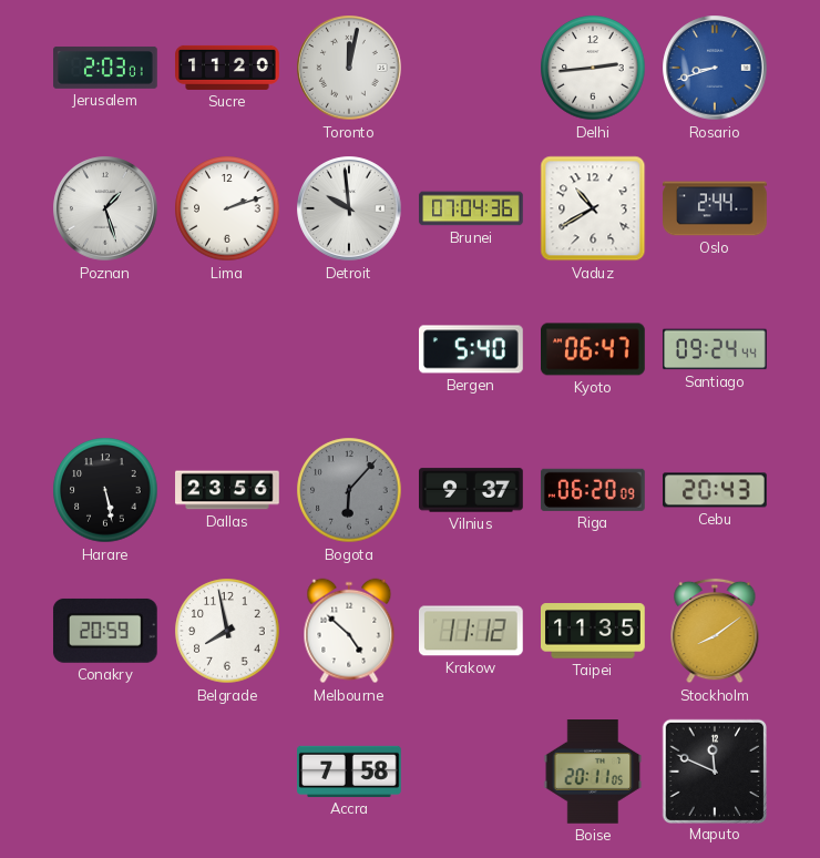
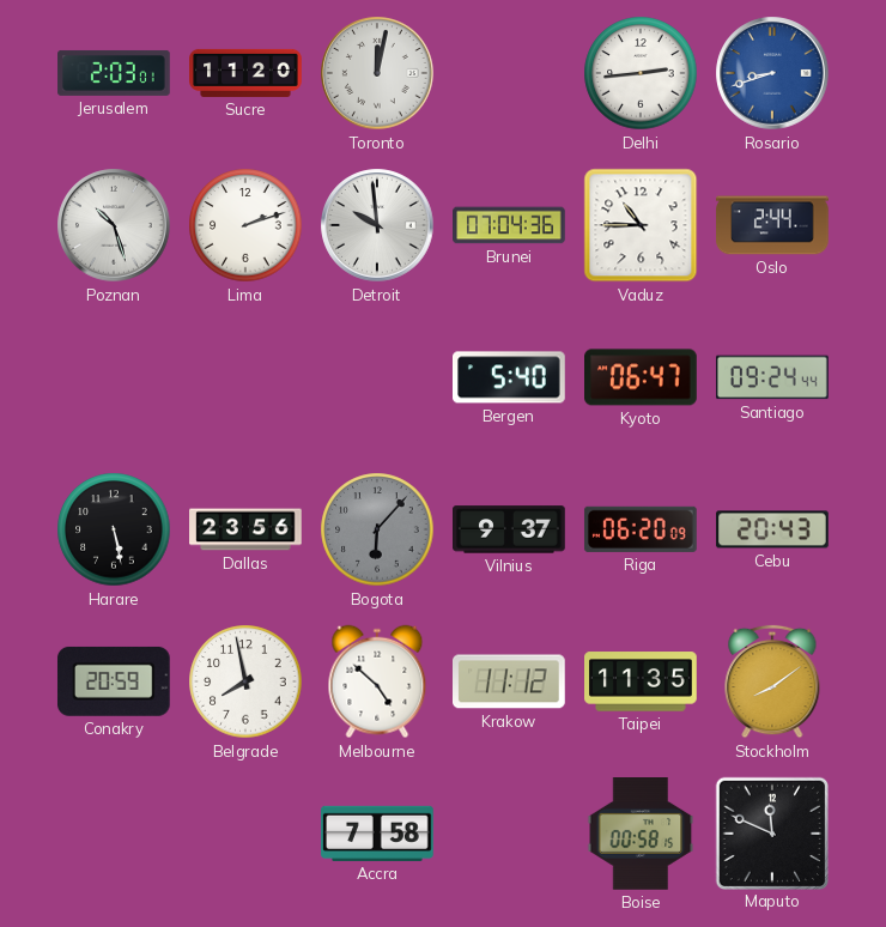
Poznan: 1:27 -> 10:27 (114, 225)
Vaduz: 10:40 -> 10:45 (641, 225)
Boise: 20:11 -> 00:58 (641, 835)
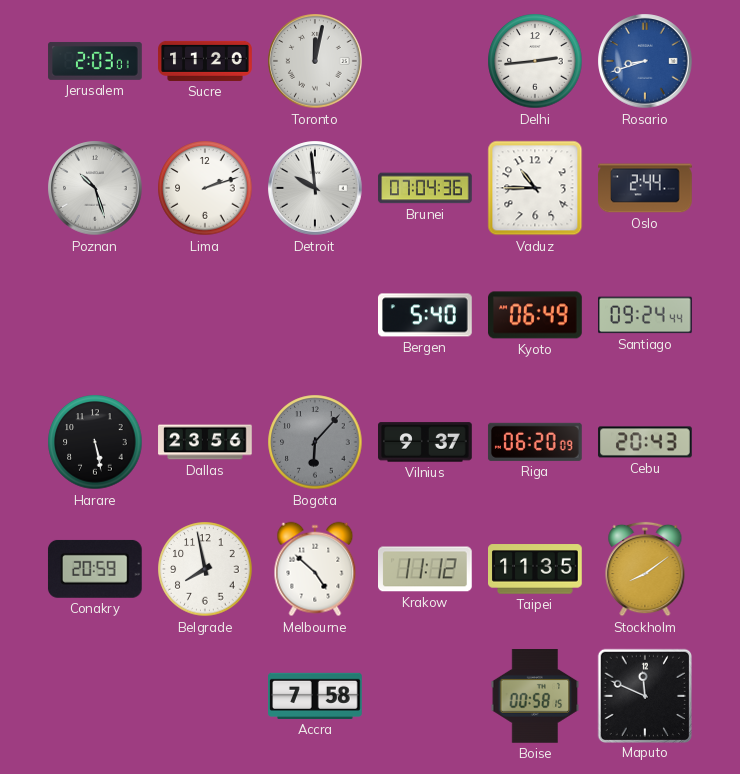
Kyoto: 06:47 -> 06:49 (536, 315)
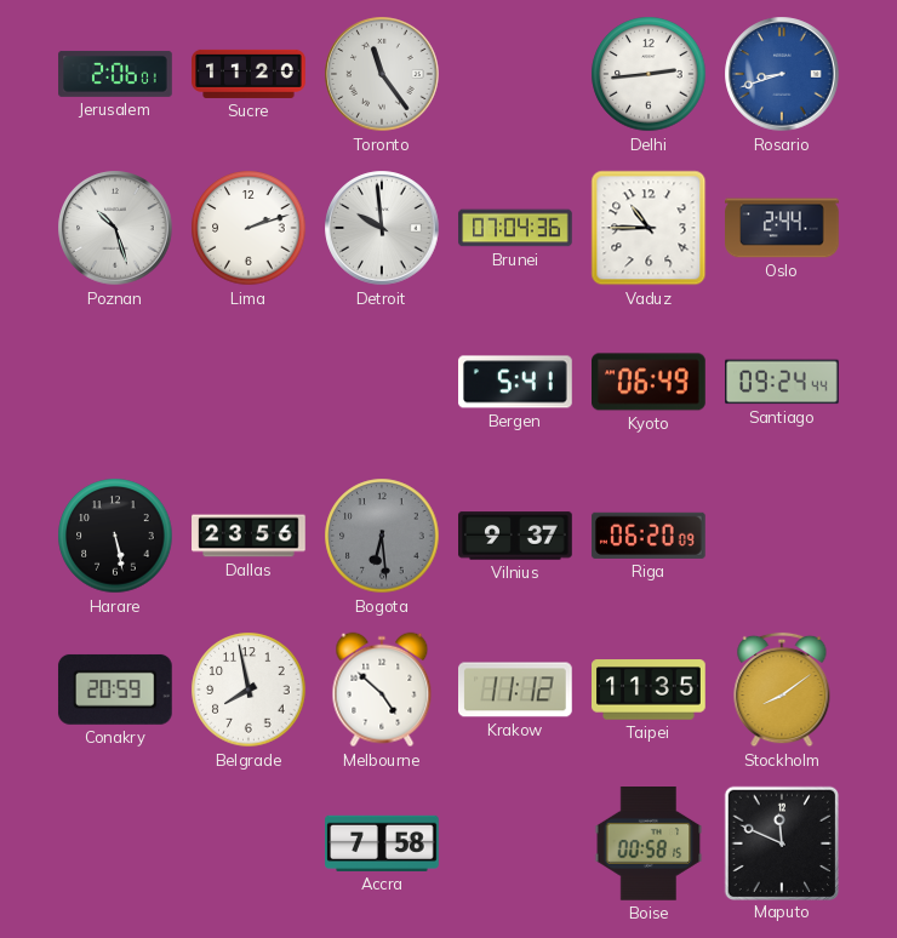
Jerusalem: 2:03 -> 2:06 (115, 74)
Toronto: 12:02 -> 11:24 (382, 74)
Bergen: 5:40 -> 5:41 (515, 382)
Bogota: 6:07 -> 6:29 (382, 536)
Cebu: 20:43 -> none (645, 442)
